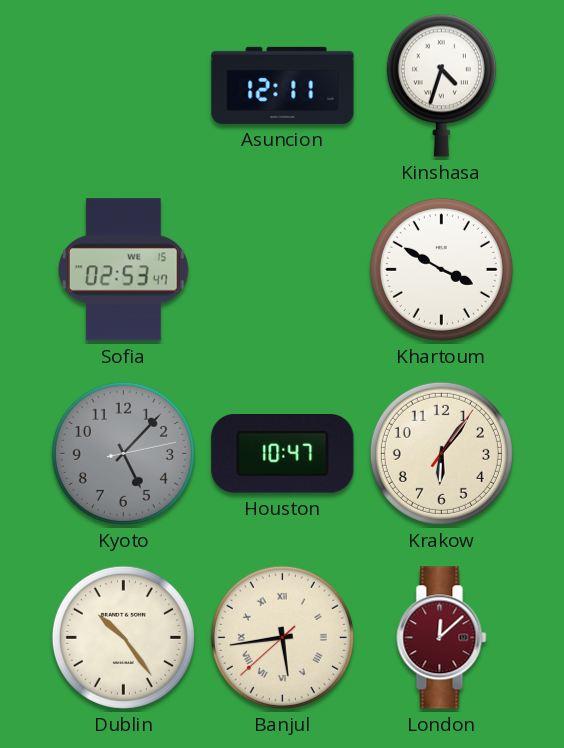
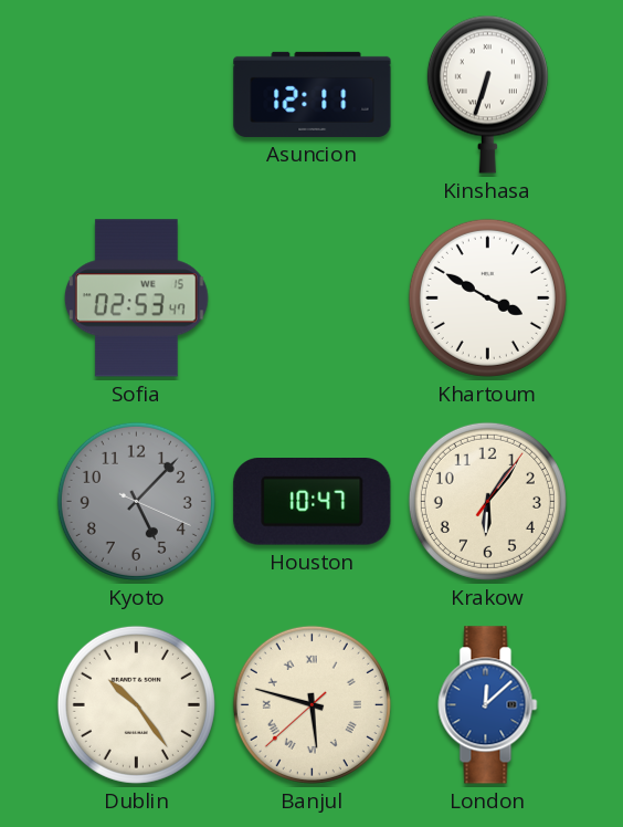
Kinshasa: 4:33 -> 6:33 (487, 94)
Kyoto: 5:07:13 -> 5:07:19 (136, 501)
Banjul: 5:43 -> 5:47 (311, 704)
London dial: burgundy -> blue (488, 705)
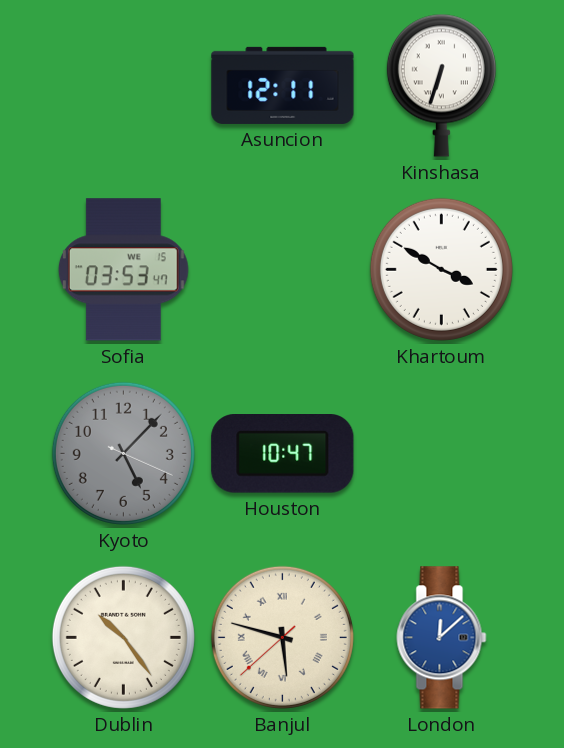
Sofia: 02:53 -> 03:53 (123, 270)
Krakow: 6:06 -> none (487, 501)
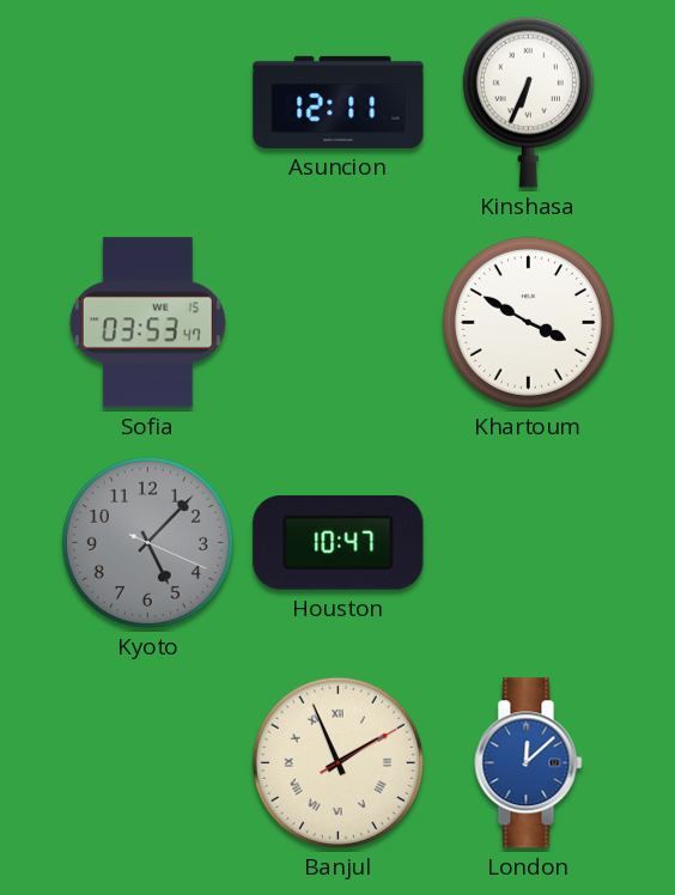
Kinshasa: 6:33 -> 6:34 (528, 102)
Dublin: 10:24 -> none (123, 637)
Banjul: 5:47 -> 1:56 (337, 762)
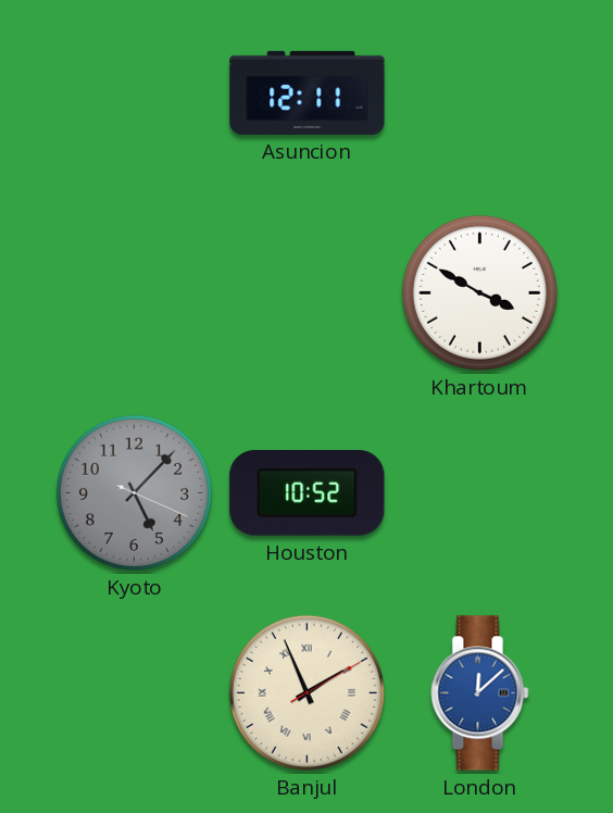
Kinshasa: 6:34 -> none (528, 102)
Sofia: 03:53 -> none (147, 323)
Houston: 10:47 -> 10:52 (308, 493)
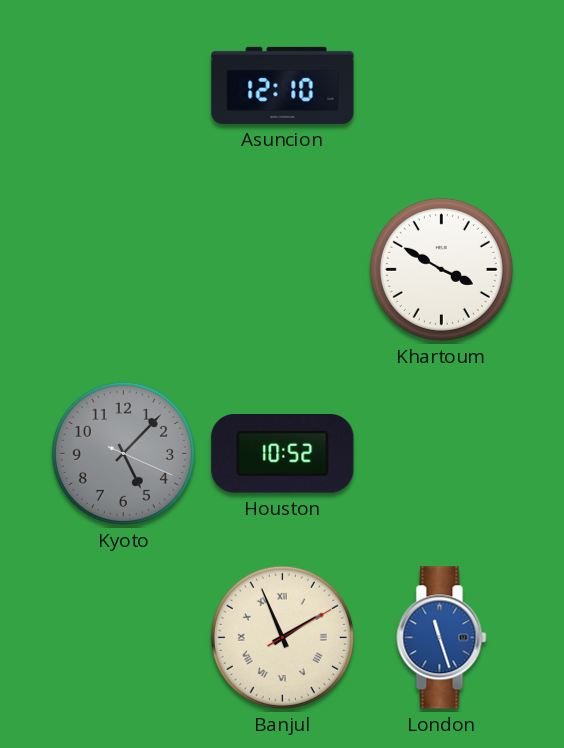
Asuncion: 12:11 -> 12:10 (283, 85)
London: 12:08 -> 11:27 (442, 638)
